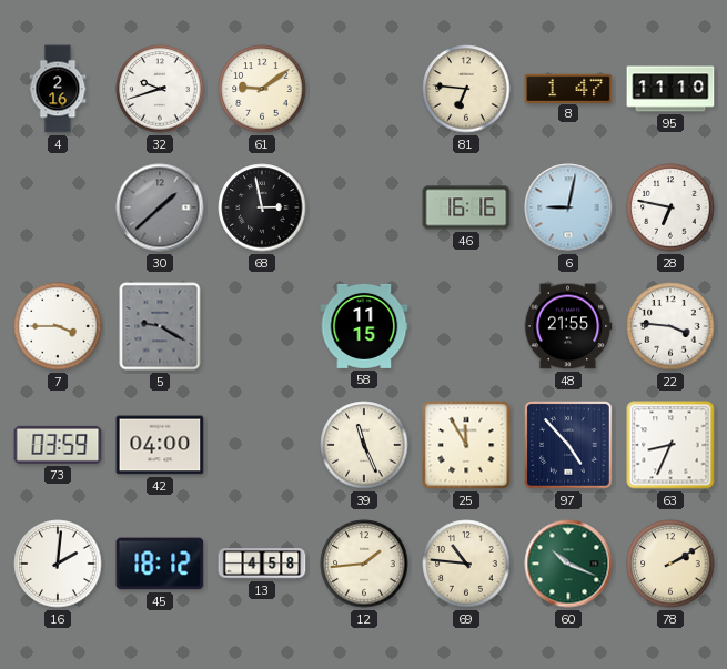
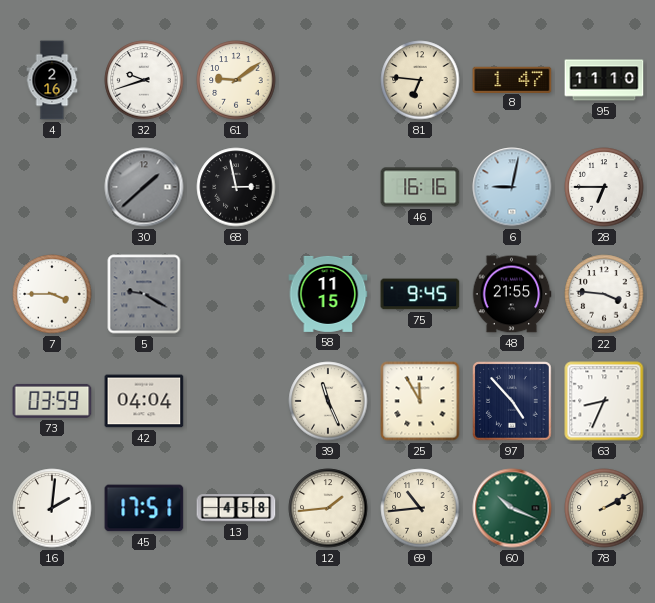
28: 6:47 -> 6:45 (604, 187)
75: none -> 9:45 (420, 294)
42: 04:00 -> 04:04 (144, 401)
45: 18:12 -> 17:51 (144, 508)
69: 10:46 -> 10:44 (420, 508)
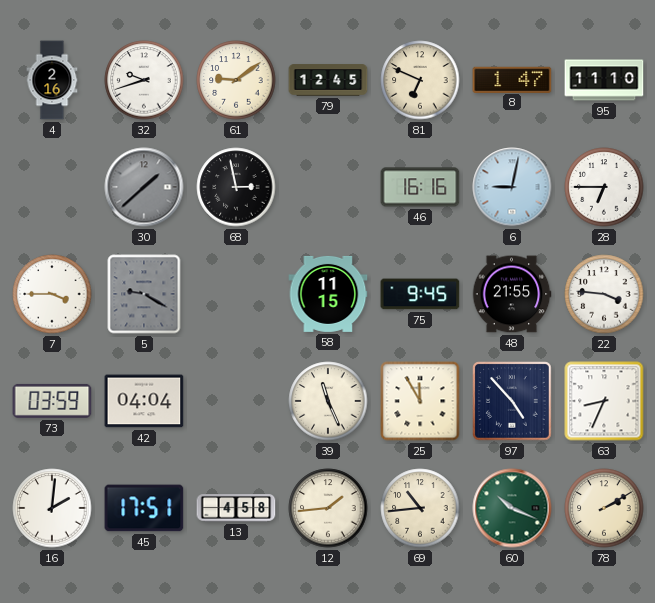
79: none -> 12:45 (328, 80)
81: 6:46 -> 6:49 (420, 80)
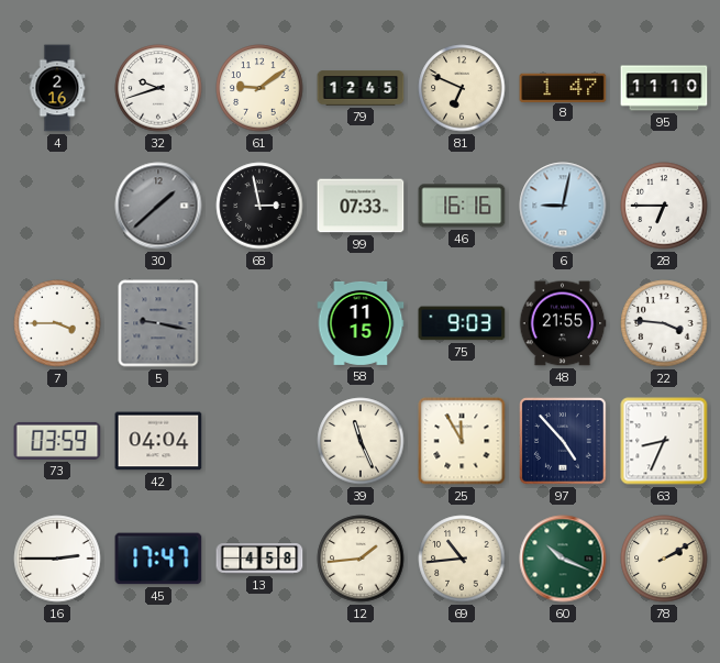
99: none -> 07:33 (361, 206)
5: 9:20 -> 9:17 (158, 323)
75: 9:45 -> 9:03 (462, 323)
16: 2:01 -> 2:45 (57, 559)
45: 17:51 -> 17:47 (158, 559)
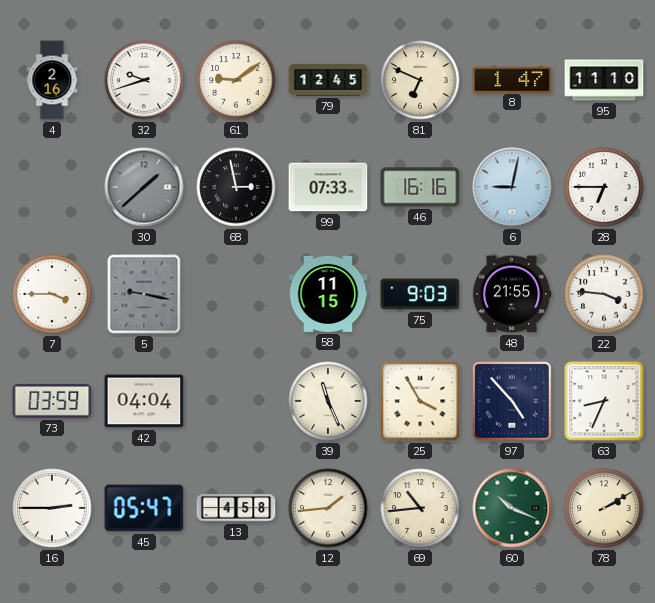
25: 11:55 -> 3:55 (420, 401)
45: 17:47 -> 05:47 (144, 508)
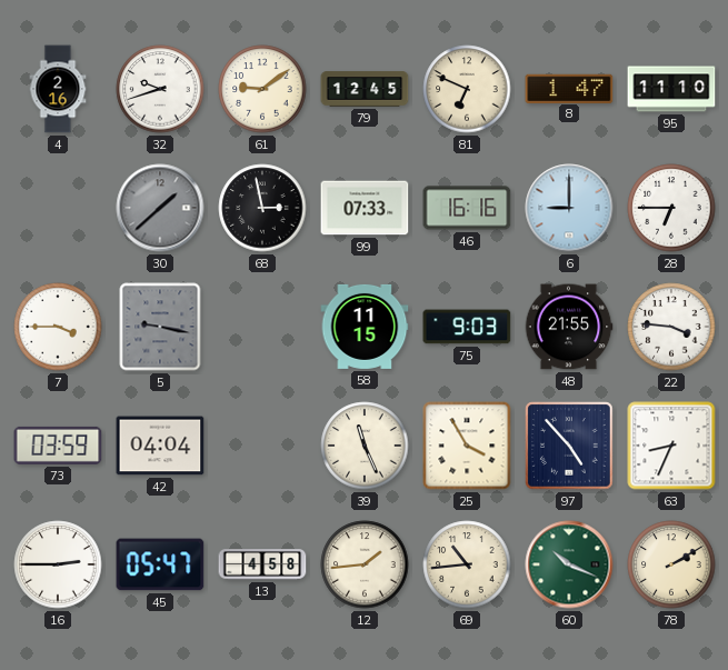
6: 9:02 -> 9:00 (569, 208)
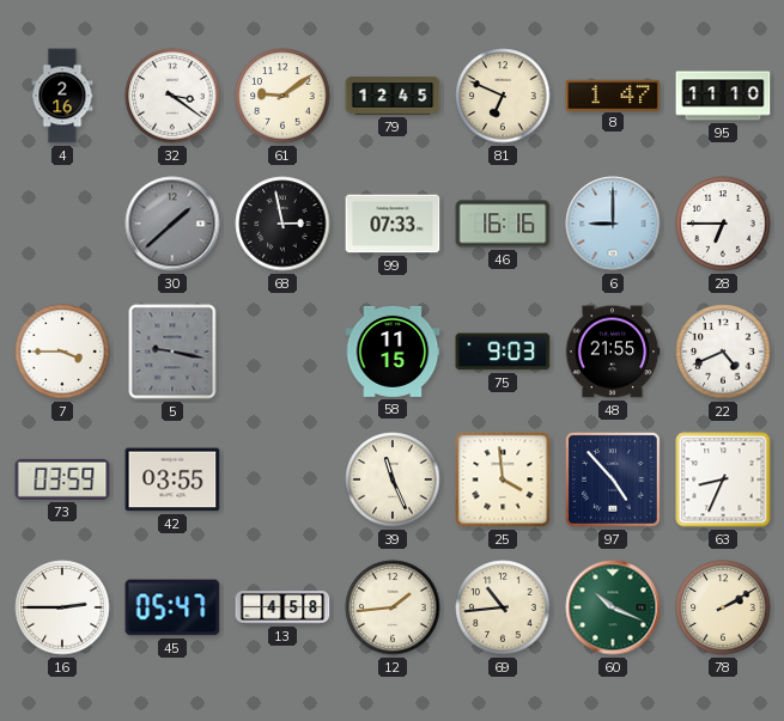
32: 9:42 -> 3:21 (172, 96)
22: 3:46 -> 4:41 (723, 352)
42: 04:04 -> 03:55 (172, 479)
25: 3:55 -> 3:59 (503, 479)
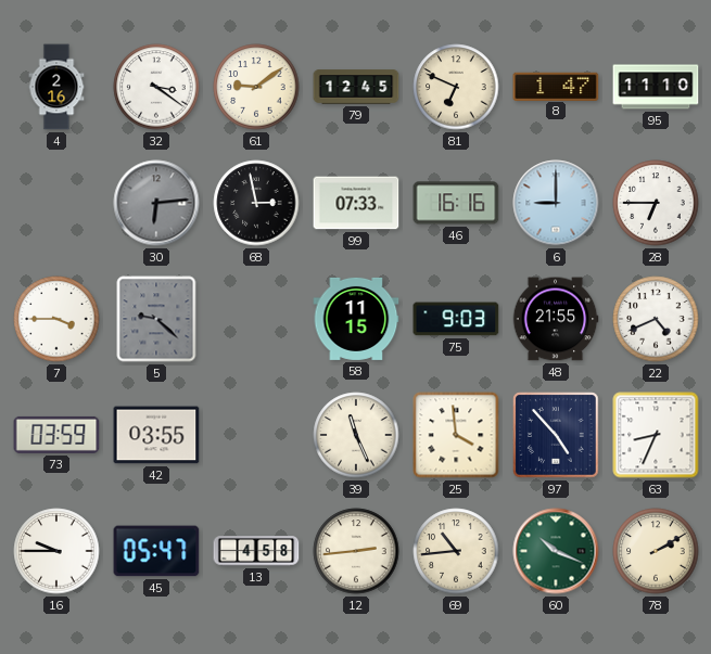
30: 1:38 -> 6:14 (156, 203)
5: 9:17 -> 9:22 (156, 319)
16: 2:45 -> 9:45 (56, 551)
12: 1:44 -> 2:44 (356, 551)
